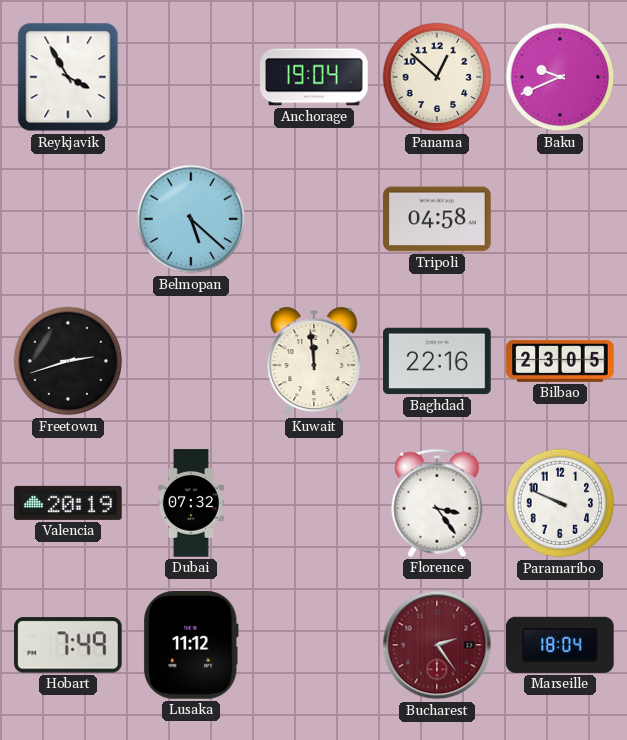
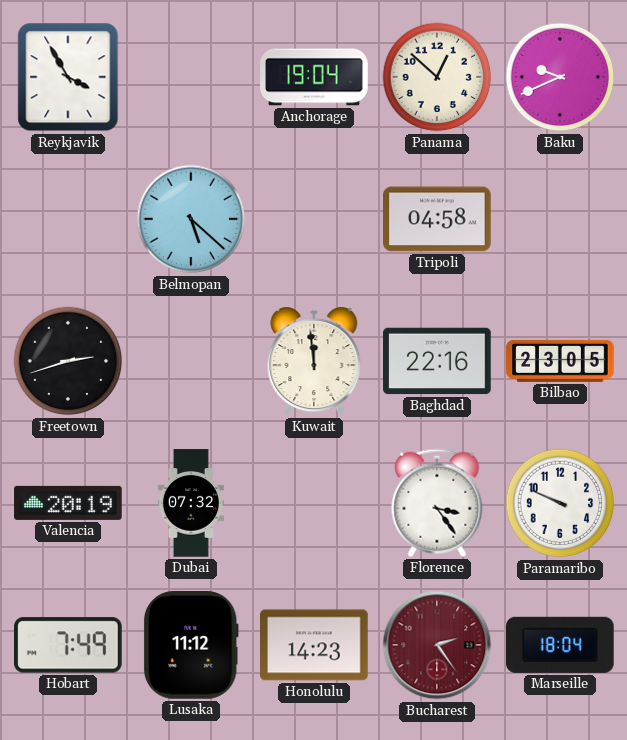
Honolulu: none -> 14:23 (315, 645)
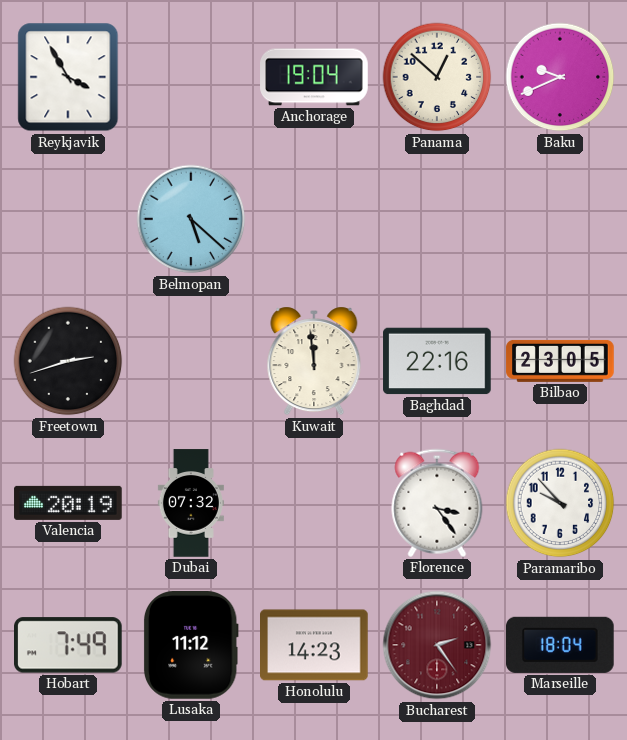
Tripoli: 04:58 -> none (437, 219)
Paramaribo: 9:49 -> 9:53 (560, 503)
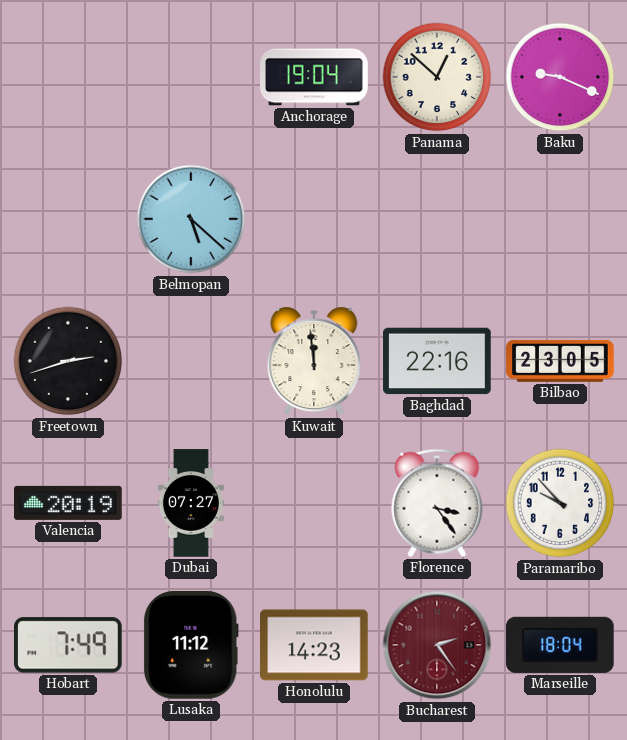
Reykjavik: 3:55 -> none (68, 77)
Baku: 9:41 -> 9:19 (560, 77)
Dubai: 07:32 -> 07:27 (191, 503)
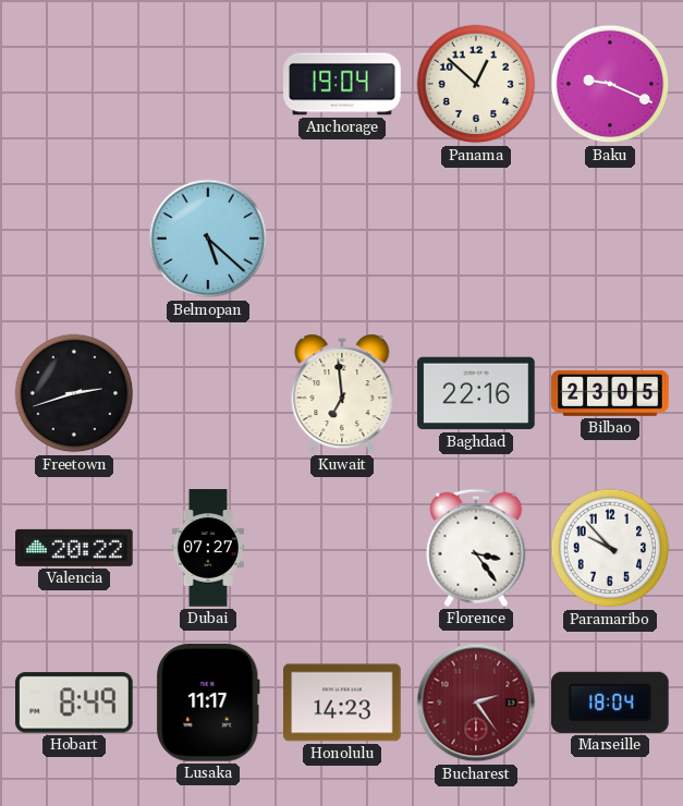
Kuwait: 11:59 -> 6:59 (342, 393)
Valencia: 20:19 -> 20:22 (74, 548)
Hobart: 7:49 -> 8:49 (75, 703)
Lusaka: 11:12 -> 11:17 (208, 703)
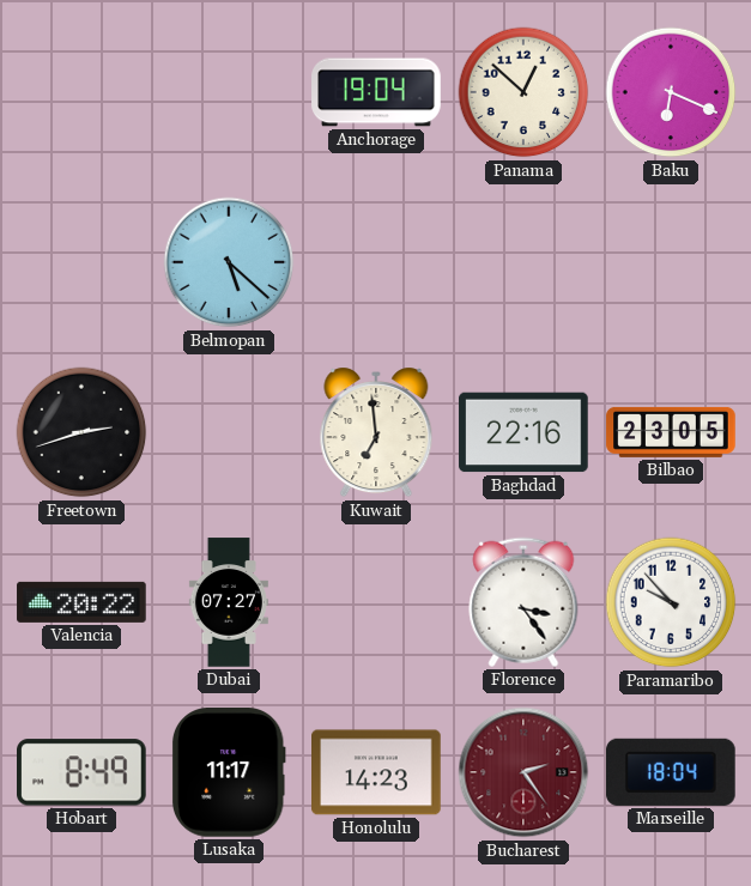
Baku: 9:19 -> 6:19 (671, 92)
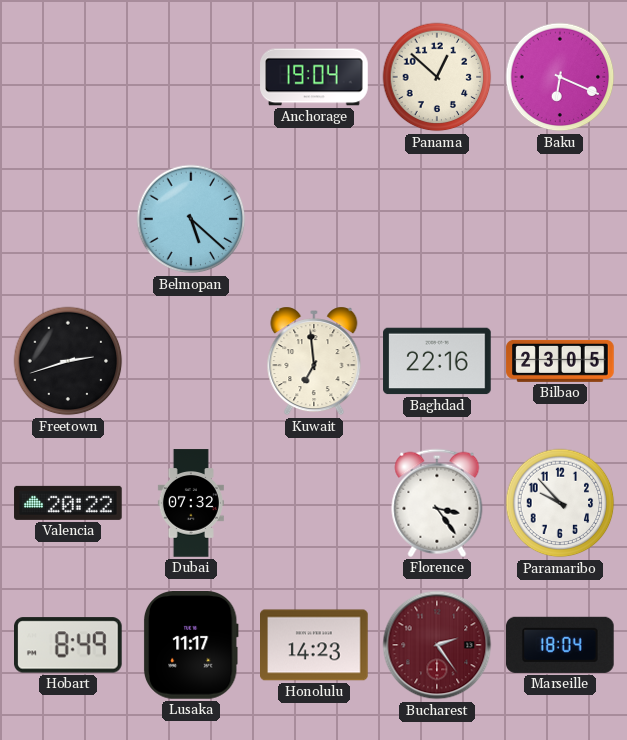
Dubai: 07:27 -> 07:32 (191, 503)
